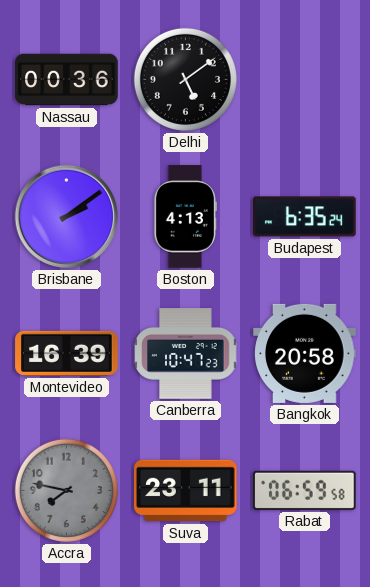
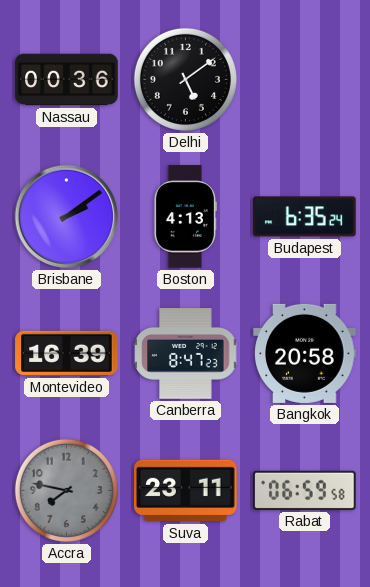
Canberra: 10:47 -> 8:47 (186, 354)
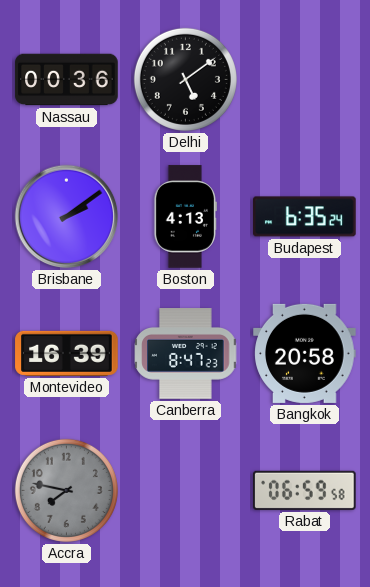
Suva: 23:11 -> none (186, 491)
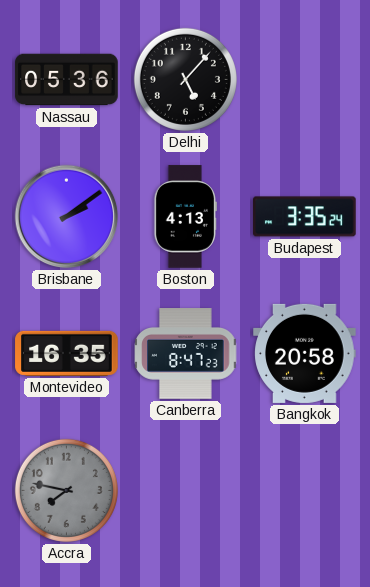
Nassau: 00:36 -> 05:36 (67, 80)
Delhi: 5:09 -> 5:07 (185, 79)
Budapest: 6:35 -> 3:35 (305, 217)
Montevideo: 16:39 -> 16:35 (67, 353)
Rabat: 06:59 -> none (305, 490)
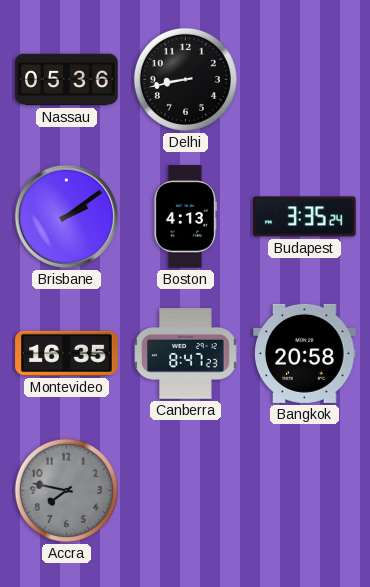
Delhi: 5:07 -> 8:43 (185, 79)
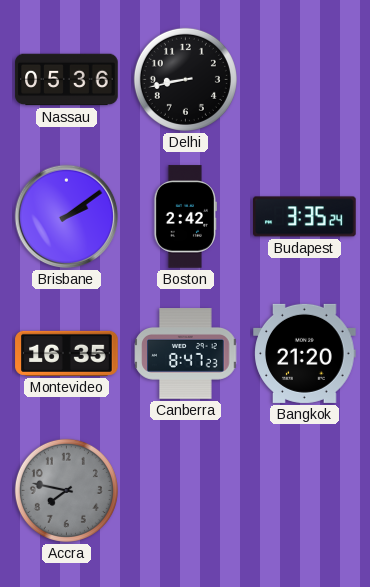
Boston: 4:13 -> 2:42 (185, 217)
Bangkok: 20:58 -> 21:20 (305, 353)
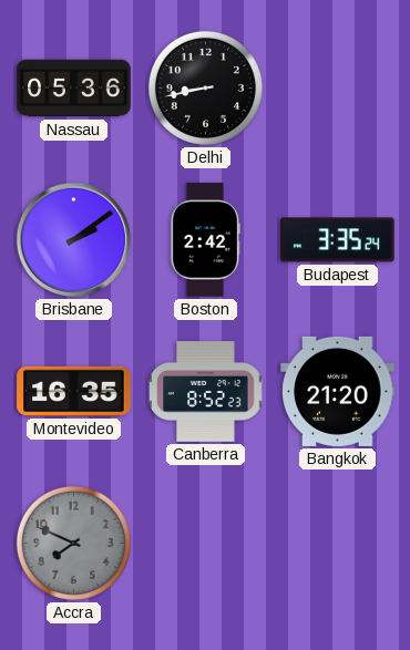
Canberra: 8:47 -> 8:52 (206, 392)
Accra: 7:47 -> 7:49 (73, 543)
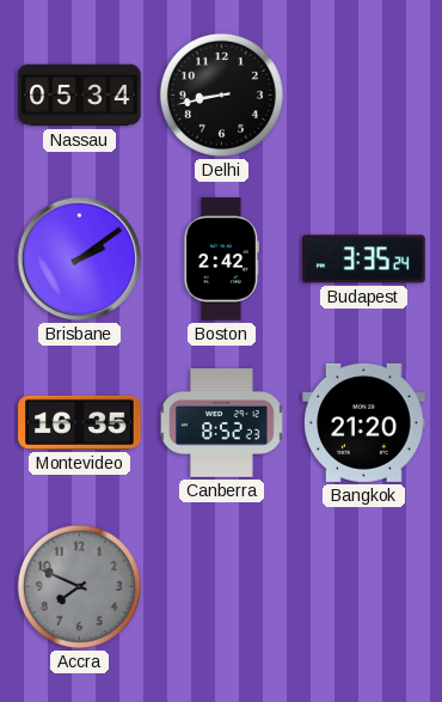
Nassau: 05:36 -> 05:34 (80, 96)
